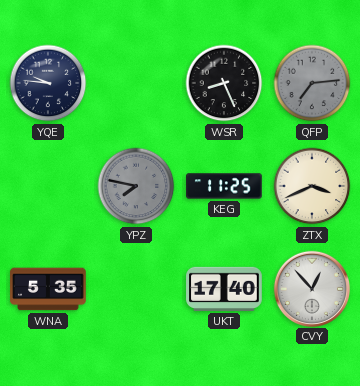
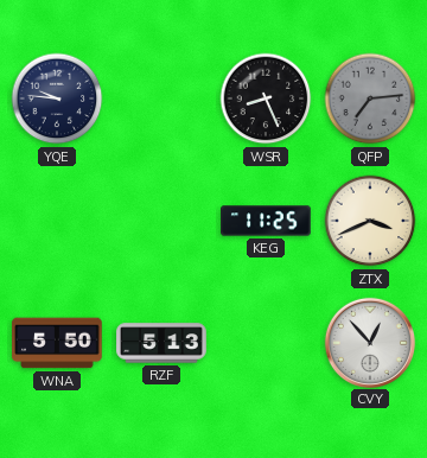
YPZ: 7:47 -> none (136, 186)
WNA: 5:35 -> 5:50 (57, 343)
RZF: none -> 5:13 (161, 343)
UKT: 17:40 -> none (224, 289)
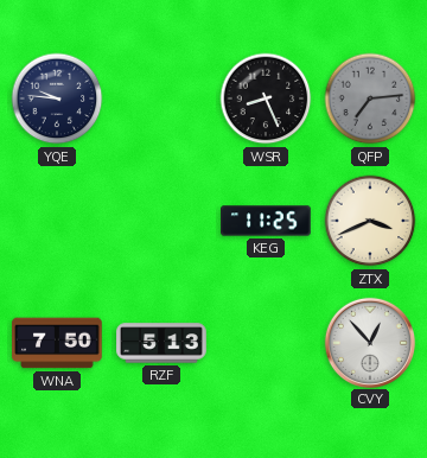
WNA: 5:50 -> 7:50 (57, 343)
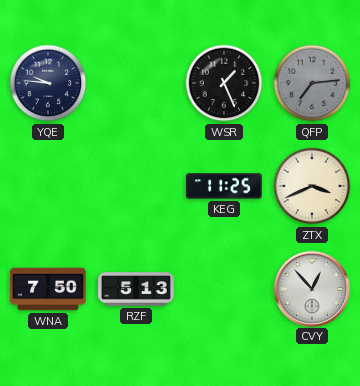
WSR: 8:26 -> 1:26 (224, 83)
